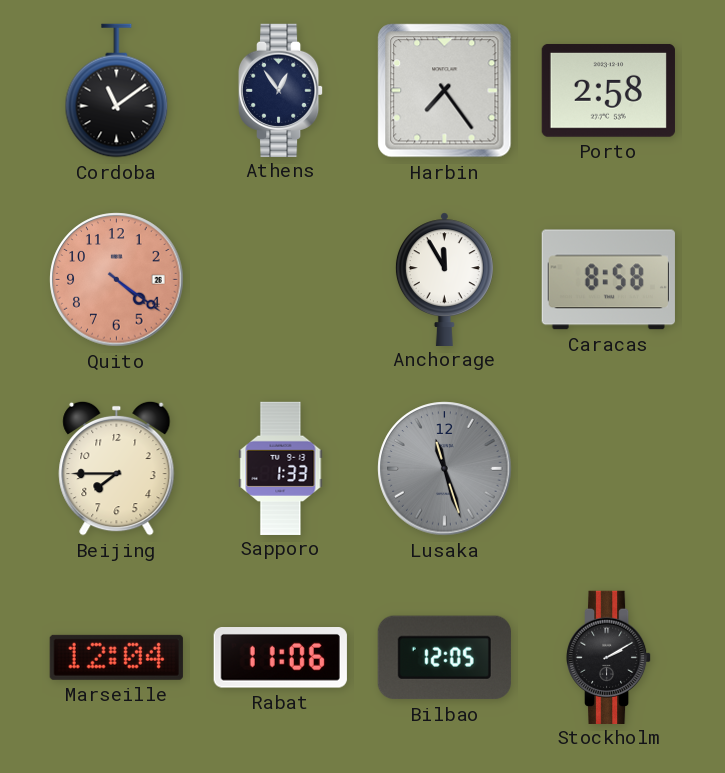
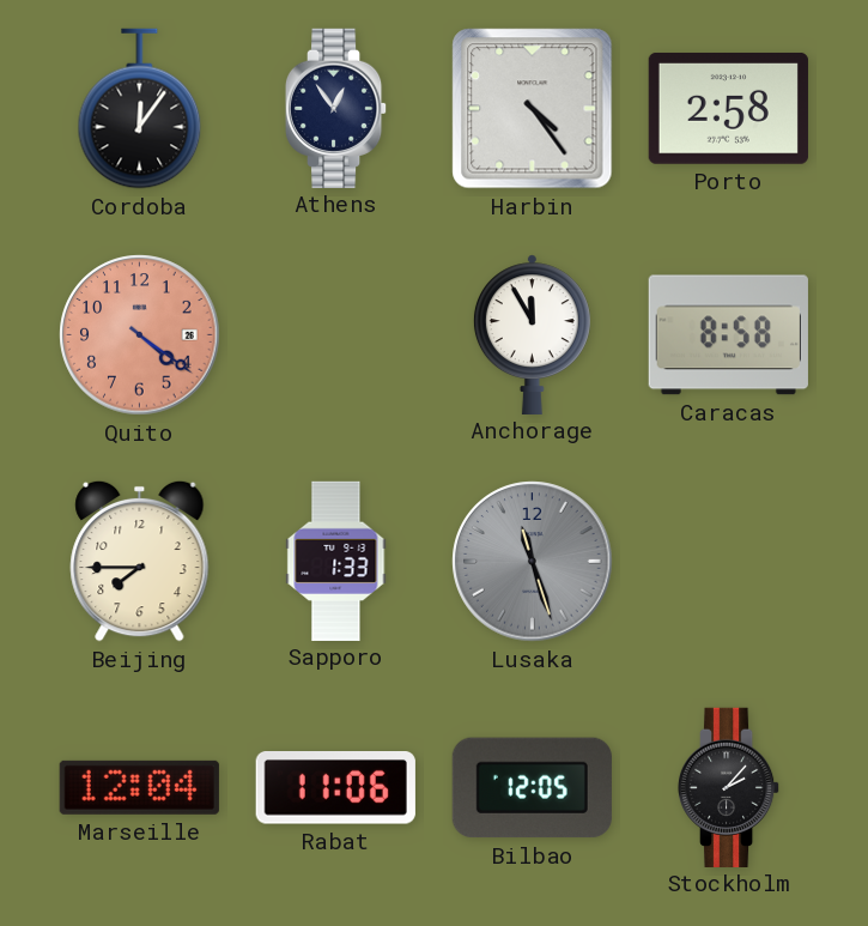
Cordoba: 11:09 -> 12:06 (140, 109)
Harbin: 7:24 -> 4:24 (533, 109)
Stockholm: 2:10 -> 2:07 (729, 787)
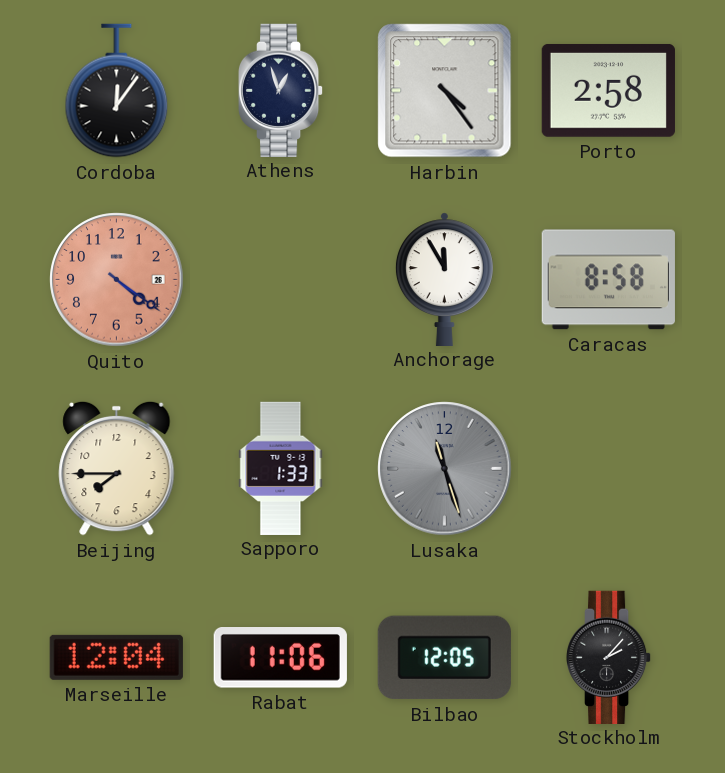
Athens: 12:54 -> 12:57 (281, 90)
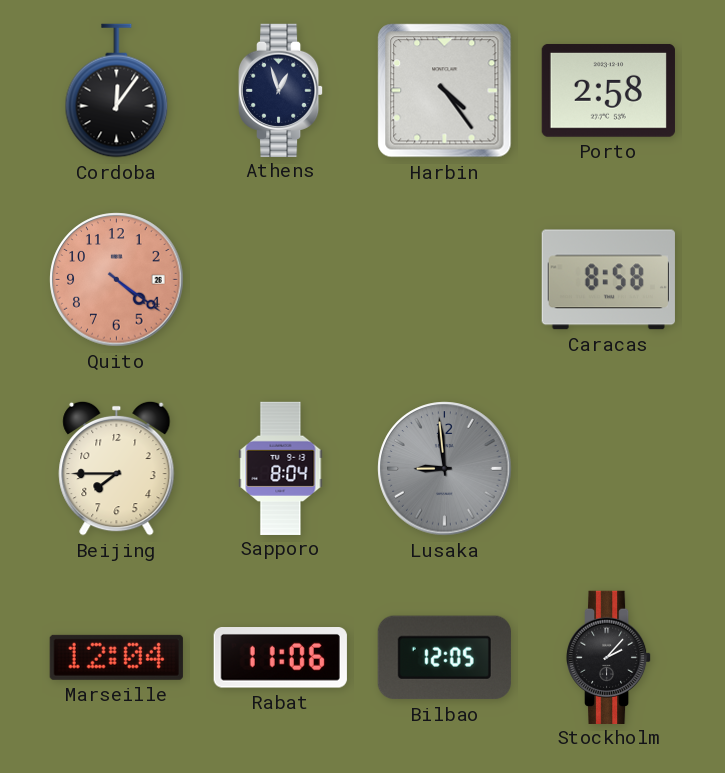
Anchorage: 11:55 -> none (444, 279)
Sapporo: 1:33 -> 8:04 (281, 468)
Lusaka: 11:27 -> 8:59 (445, 469)
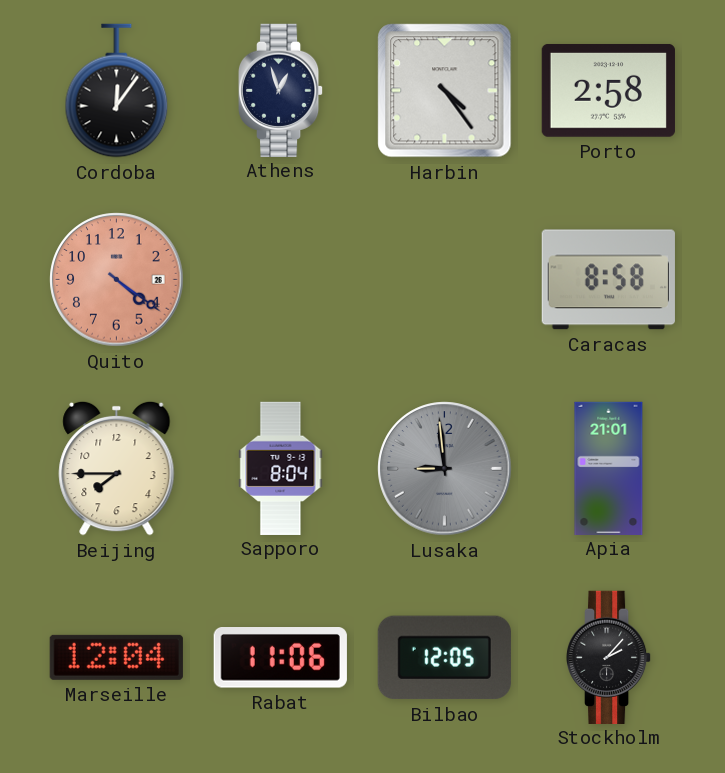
Apia: none -> 21:01 (609, 468)
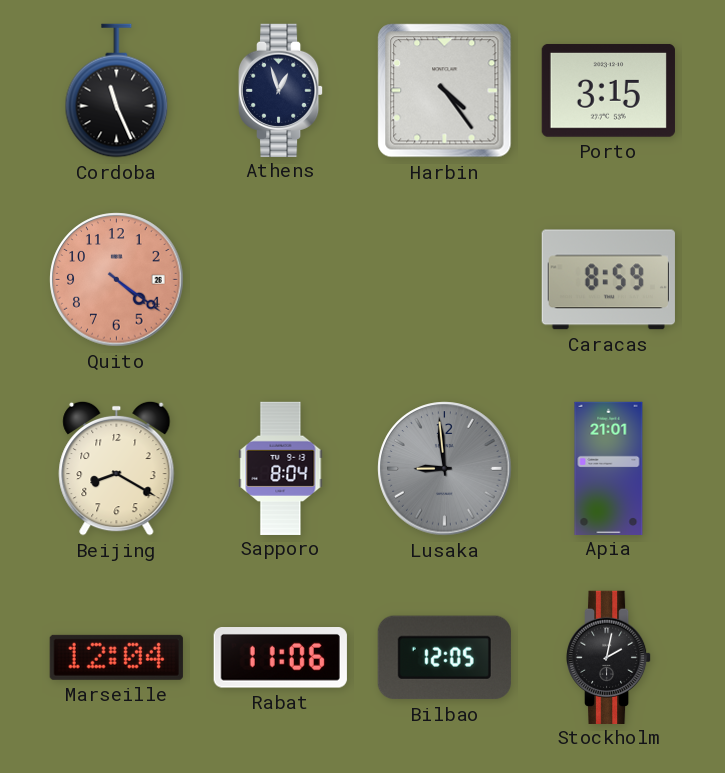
Cordoba: 12:06 -> 11:26 (117, 91)
Porto: 2:58 -> 3:15 (608, 90)
Caracas: 8:58 -> 8:59 (608, 280)
Beijing: 7:45 -> 8:20 (117, 468)
Stockholm: 2:07 -> 2:02 (609, 657)
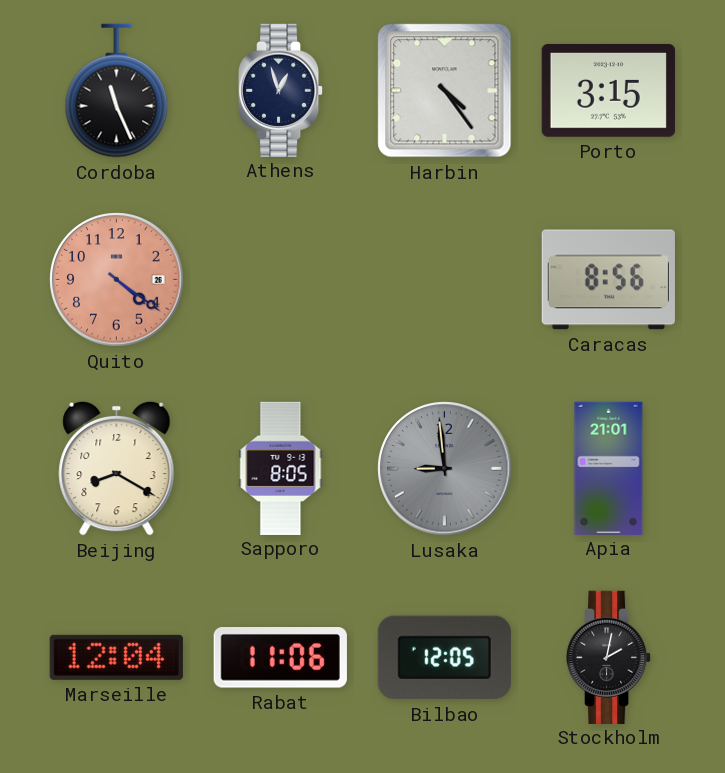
Caracas: 8:59 -> 8:56 (608, 280)
Sapporo: 8:04 -> 8:05 (281, 468)
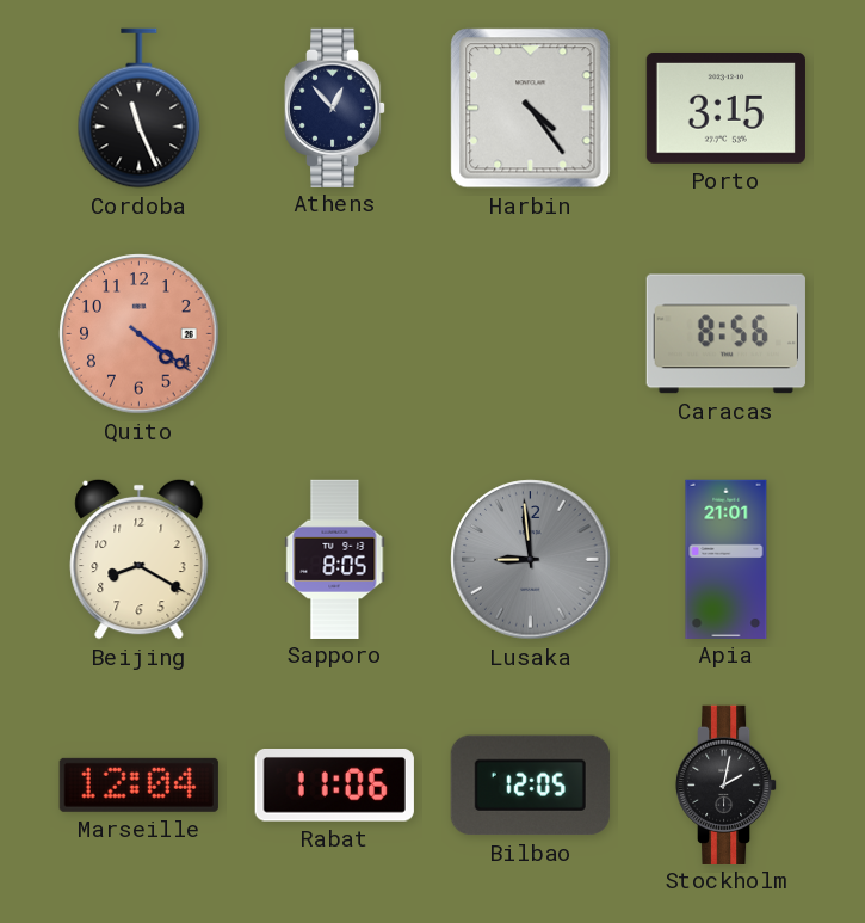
Athens: 12:57 -> 12:53 (335, 107)
